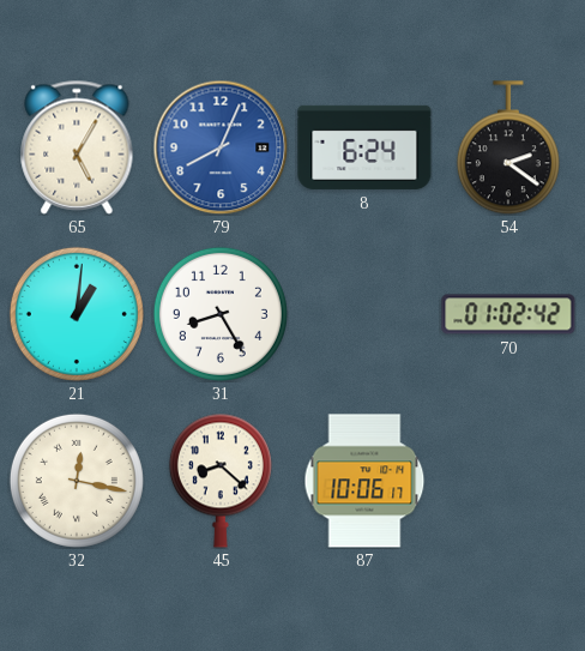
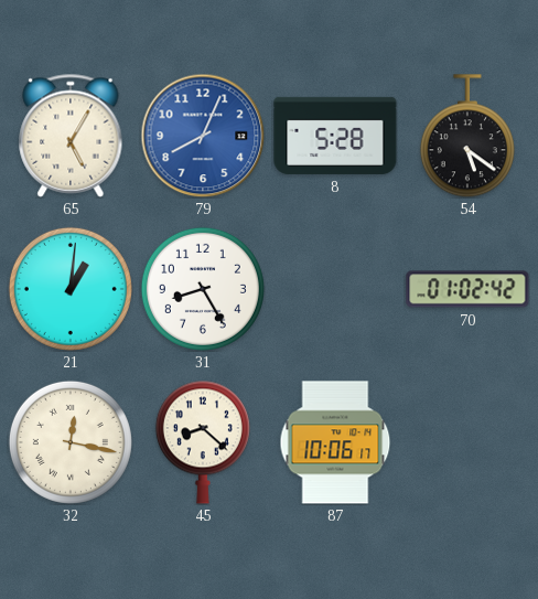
8: 6:24 -> 5:28 (335, 136)
54: 2:21 -> 5:21 (467, 136)
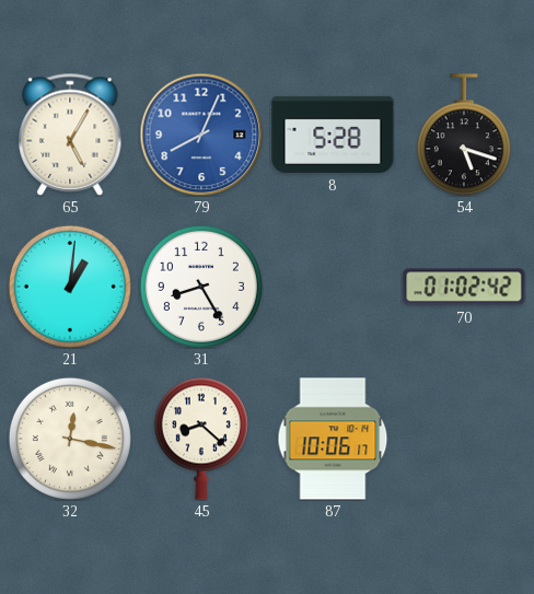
54: 5:21 -> 5:18 (464, 135)
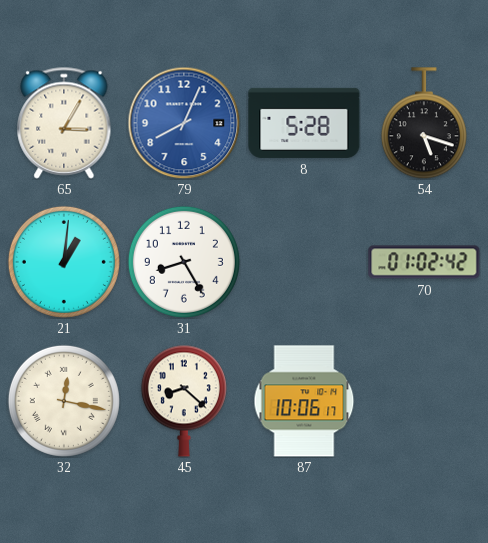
65: 5:05 -> 3:05 (64, 123)
